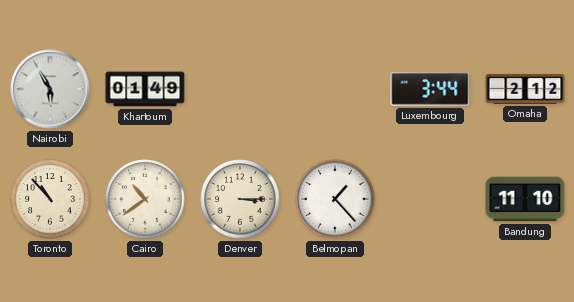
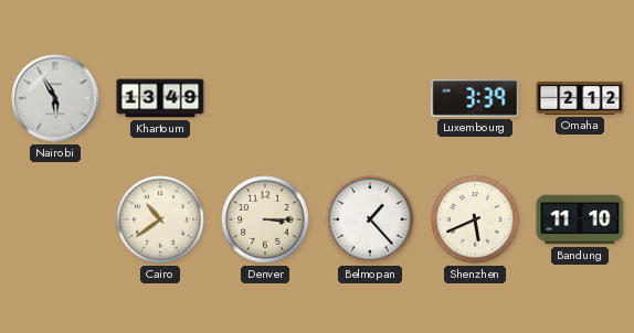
Khartoum: 01:49 -> 13:49 (160, 98)
Luxembourg: 3:44 -> 3:39 (475, 99)
Toronto: 10:53 -> none (50, 199)
Shenzhen: none -> 5:41 (475, 219)
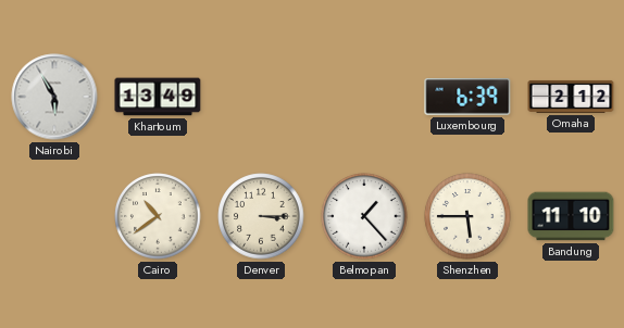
Luxembourg: 3:39 -> 6:39 (467, 98)
Shenzhen: 5:41 -> 5:45 (467, 216)
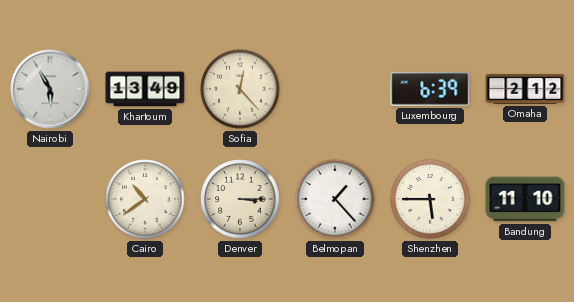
Sofia: none -> 12:23 (240, 89)
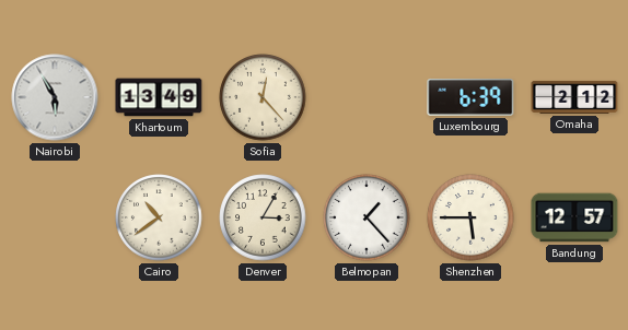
Denver: 3:15 -> 3:05 (263, 217)
Bandung: 11:10 -> 12:57 (574, 217)
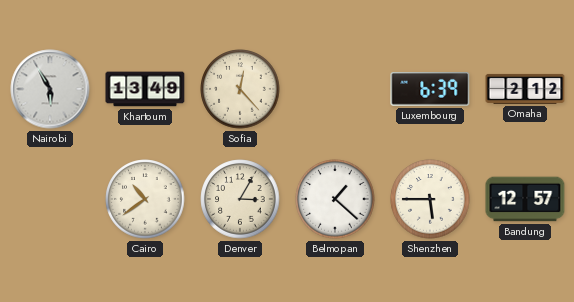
Belmopan: 1:23 -> 1:22 (335, 199)
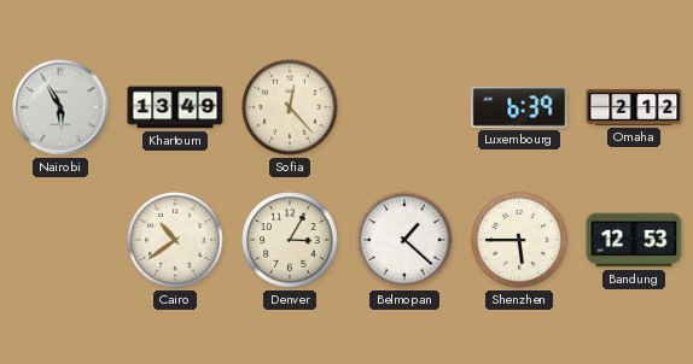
Bandung: 12:57 -> 12:53 (634, 240)
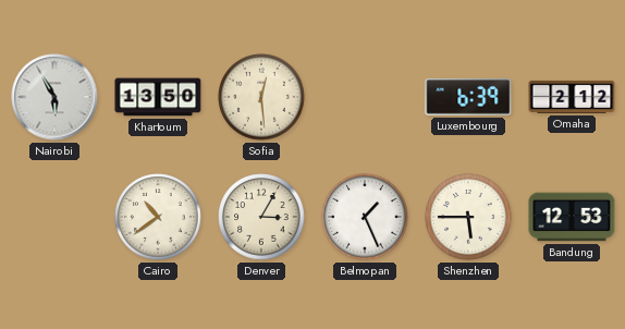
Khartoum: 13:49 -> 13:50 (158, 97)
Sofia: 12:23 -> 12:29 (261, 97)
Belmopan: 1:22 -> 1:26 (365, 217)
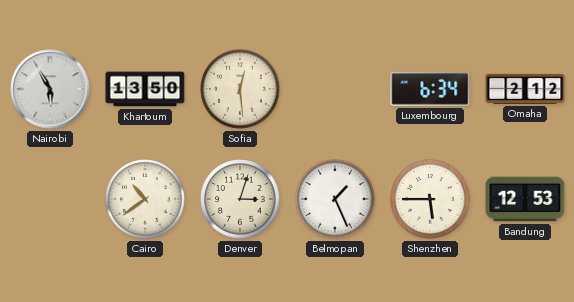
Luxembourg: 6:39 -> 6:34 (430, 90)
Denver: 3:05 -> 3:03 (240, 199)
